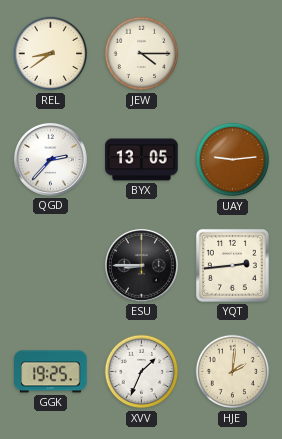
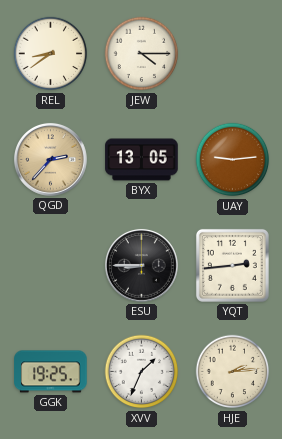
QGD dial: white -> champagne (51, 160)
HJE: 2:01 -> 2:14 (233, 372)
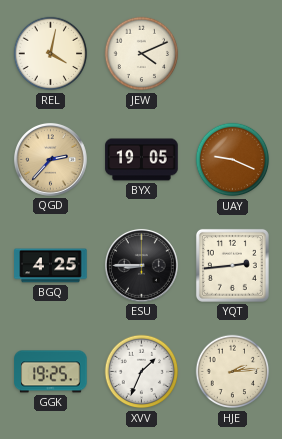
REL: 8:39 -> 4:02 (51, 54)
JEW: 4:15 -> 4:11 (142, 54)
BYX: 13:05 -> 19:05 (142, 160)
UAY: 9:14 -> 9:19 (233, 160)
BGQ: none -> 4:25 (51, 266)
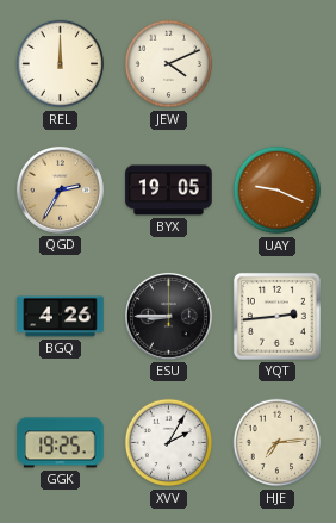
REL: 4:02 -> 12:00 (61, 64)
QGD: 2:37 -> 2:35 (61, 191)
BGQ: 4:25 -> 4:26 (61, 317)
XVV: 1:34 -> 2:05 (169, 443)
HJE: 2:14 -> 7:14 (278, 443)
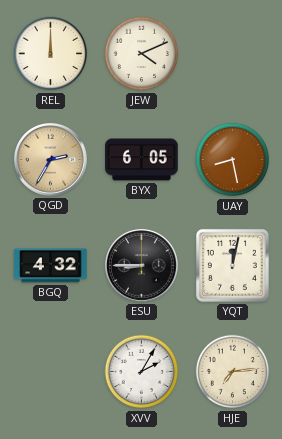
BYX: 19:05 -> 6:05 (142, 160)
UAY: 9:19 -> 8:28 (233, 160)
BGQ: 4:26 -> 4:32 (51, 266)
YQT: 2:44 -> 12:02 (232, 265)
GGK: 19:25 -> none (61, 443)
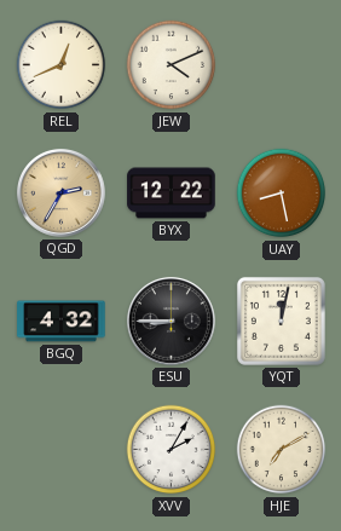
REL: 12:00 -> 12:41 (62, 65)
BYX: 6:05 -> 12:22 (172, 194)
HJE: 7:14 -> 7:10 (282, 450)
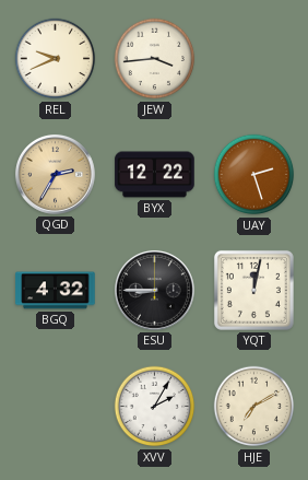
REL: 12:41 -> 9:41 (56, 59)
JEW: 4:11 -> 3:44 (155, 59)
UAY: 8:28 -> 2:27 (254, 175)
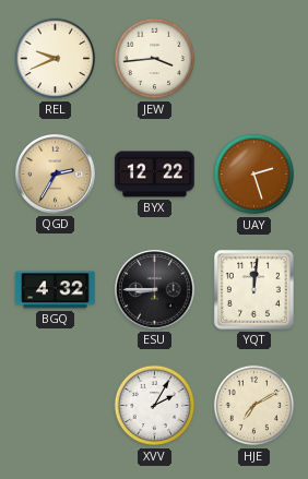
YQT: 12:02 -> 12:01 (253, 289)
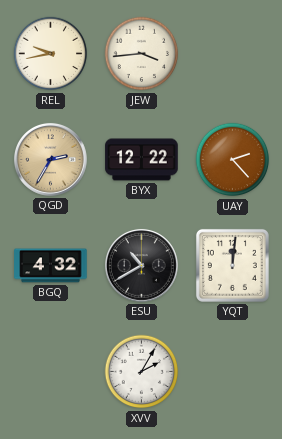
REL: 9:41 -> 9:43 (51, 54)
UAY: 2:27 -> 2:23 (233, 160)
ESU: 8:45 -> 10:40 (142, 266)
HJE: 7:10 -> none (254, 406)
